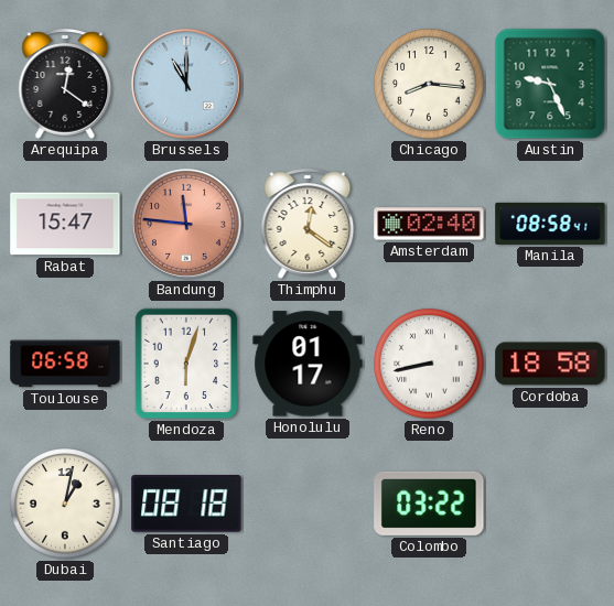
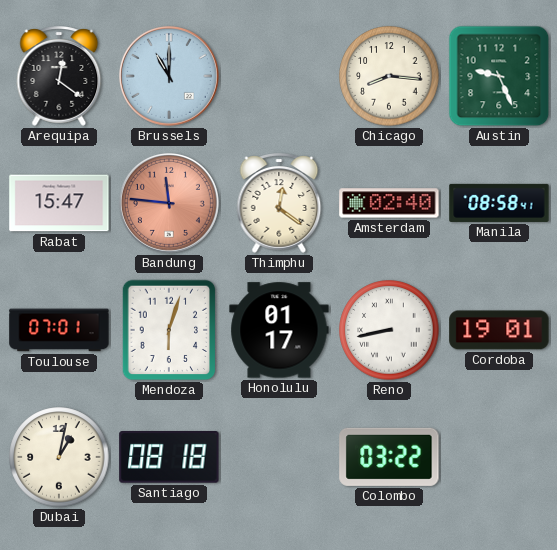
Toulouse: 06:58 -> 07:01 (59, 330)
Cordoba: 18:58 -> 19:01 (499, 330)
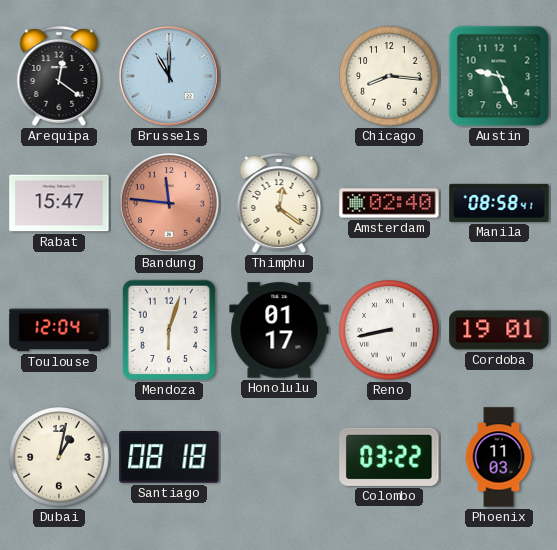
Toulouse: 07:01 -> 12:04 (59, 330)
Phoenix: none -> 11:03 (499, 457)
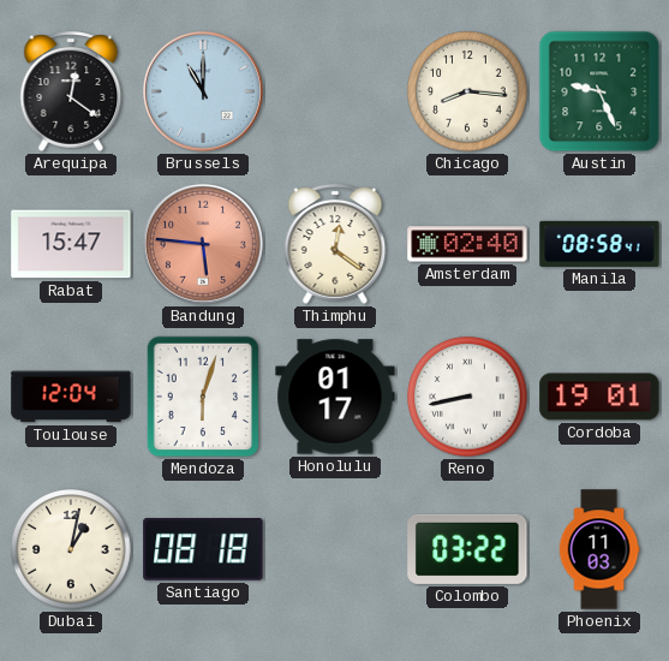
Bandung: 11:46 -> 5:46 (203, 244)
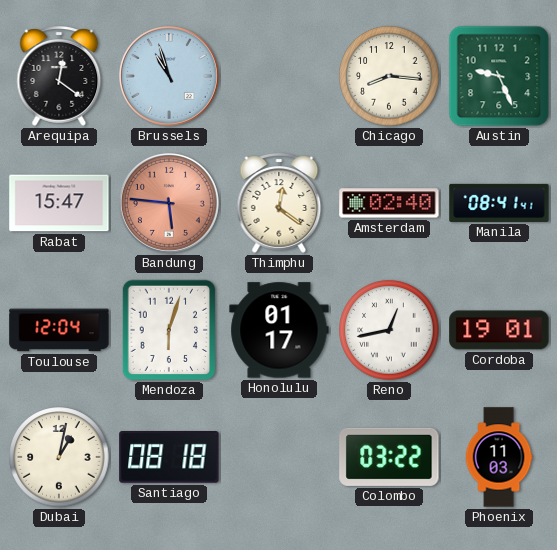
Brussels: 11:00 -> 10:57 (169, 76)
Manila: 08:58 -> 08:41 (499, 203)
Reno: 8:43 -> 12:43 (389, 330)
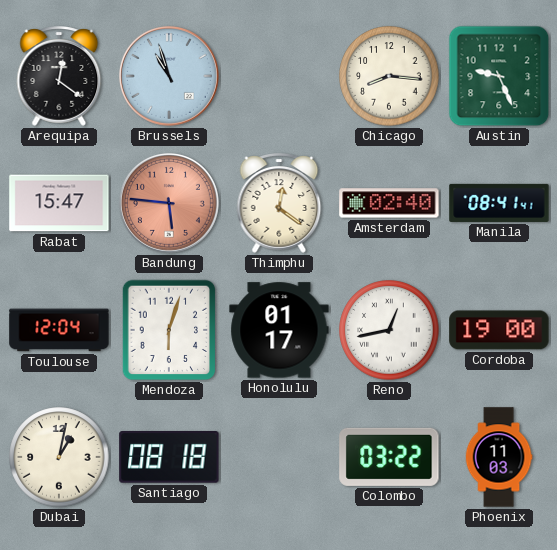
Cordoba: 19:01 -> 19:00 (499, 330)
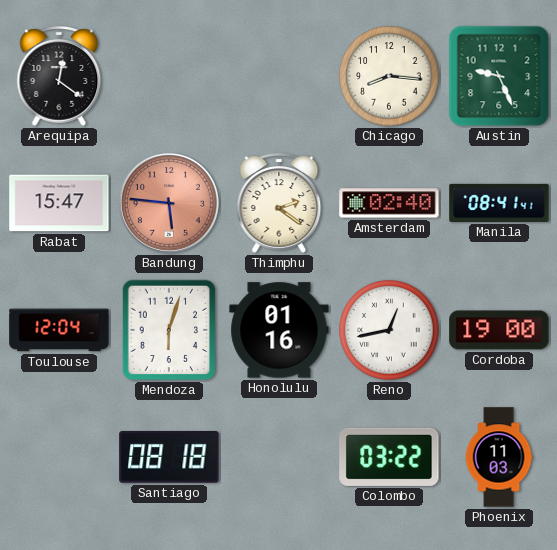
Brussels: 10:57 -> none (169, 76)
Thimphu: 12:21 -> 2:21 (279, 203)
Honolulu: 01:17 -> 01:16 (279, 330)
Dubai: 1:02 -> none (59, 457)
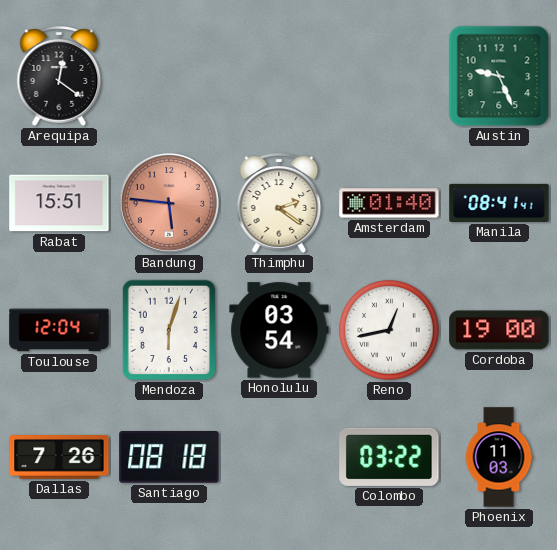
Chicago: 8:16 -> none (389, 76)
Rabat: 15:47 -> 15:51 (59, 203)
Amsterdam: 02:40 -> 01:40 (389, 203)
Honolulu: 01:16 -> 03:54 (279, 330)
Dallas: none -> 7:26 (59, 458)
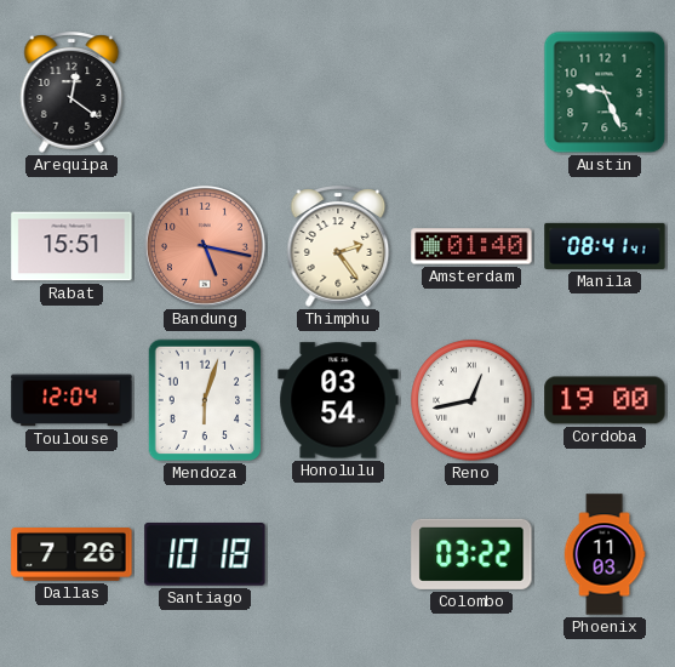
Bandung: 5:46 -> 5:17 (205, 246)
Thimphu: 2:21 -> 2:24 (338, 246)
Santiago: 08:18 -> 10:18 (205, 554)
